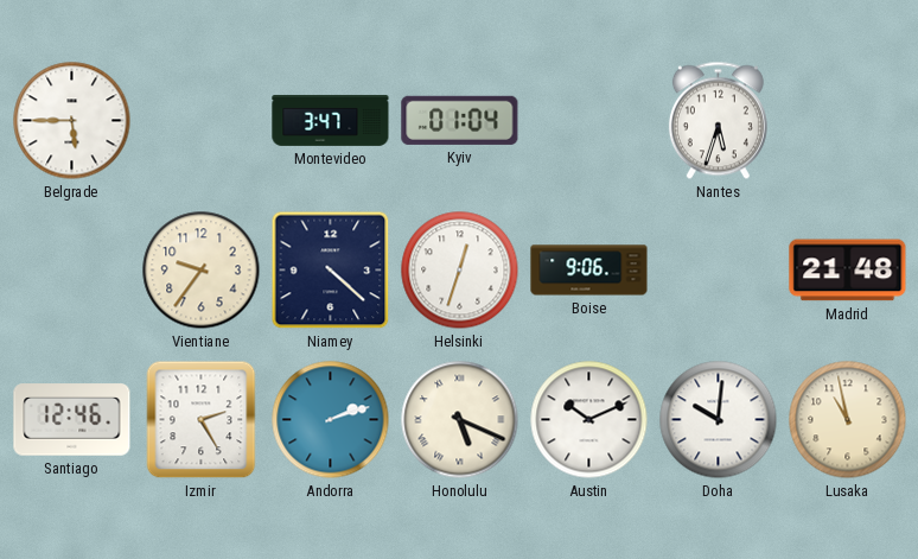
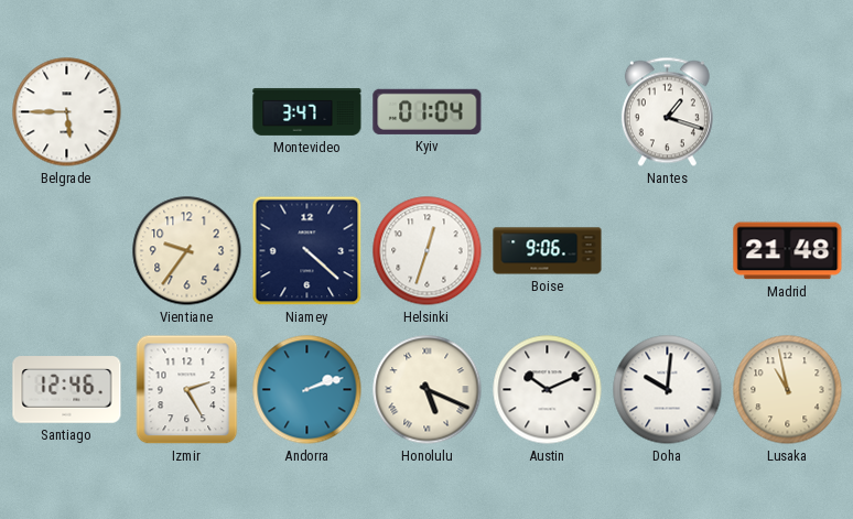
Nantes: 5:33 -> 1:18 (667, 112)
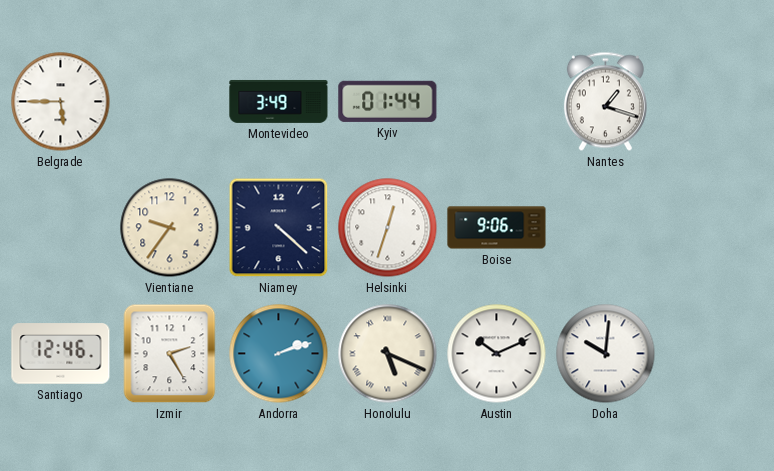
Montevideo: 3:47 -> 3:49 (279, 101)
Kyiv: 01:04 -> 01:44 (388, 101)
Madrid: 21:48 -> none (788, 251)
Lusaka: 10:58 -> none (788, 390)
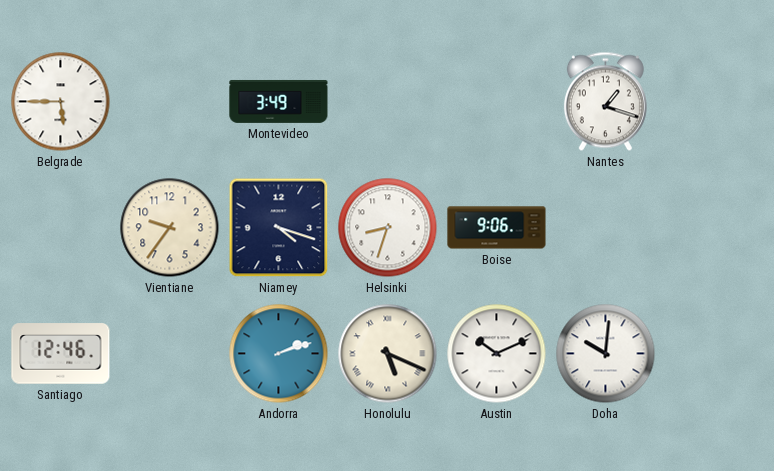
Kyiv: 01:44 -> none (388, 101)
Niamey: 4:22 -> 4:18 (279, 228)
Helsinki: 12:33 -> 8:33 (388, 228)
Izmir: 2:25 -> none (170, 354)
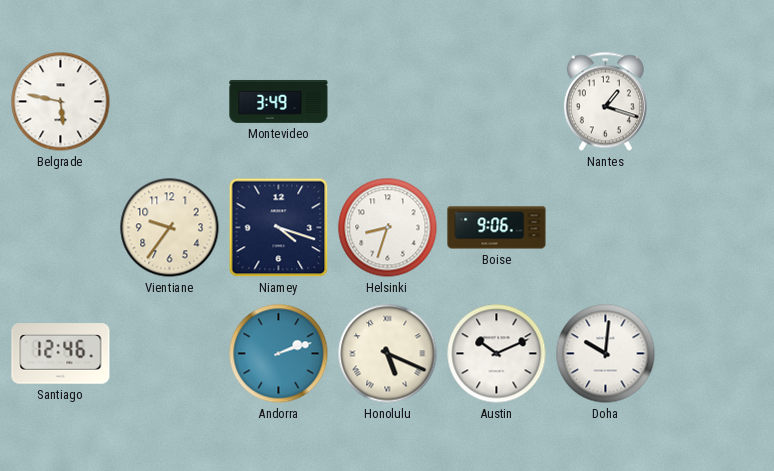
Belgrade: 5:45 -> 5:47 (61, 102)
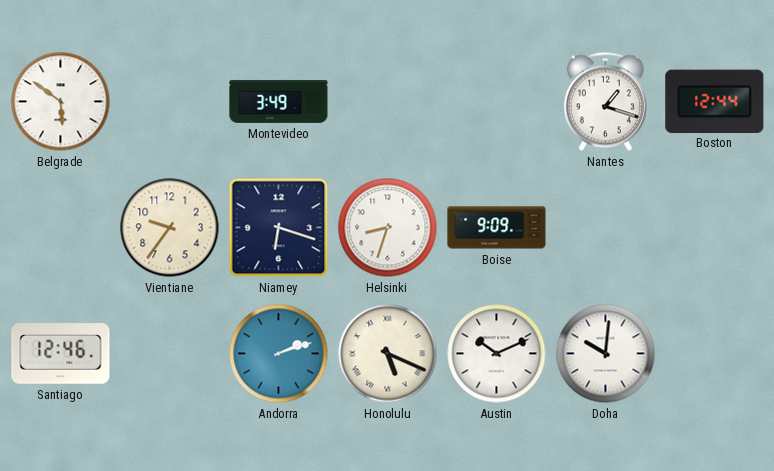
Belgrade: 5:47 -> 5:51 (61, 102)
Boston: none -> 12:44 (715, 101)
Niamey: 4:18 -> 6:18 (279, 228)
Boise: 9:06 -> 9:09 (497, 228)
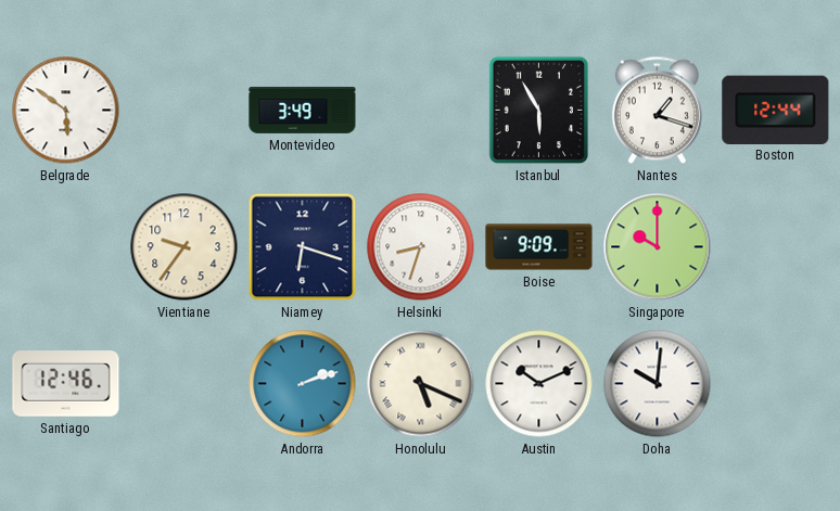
Istanbul: none -> 5:55 (539, 111)
Singapore: none -> 10:00 (658, 247)
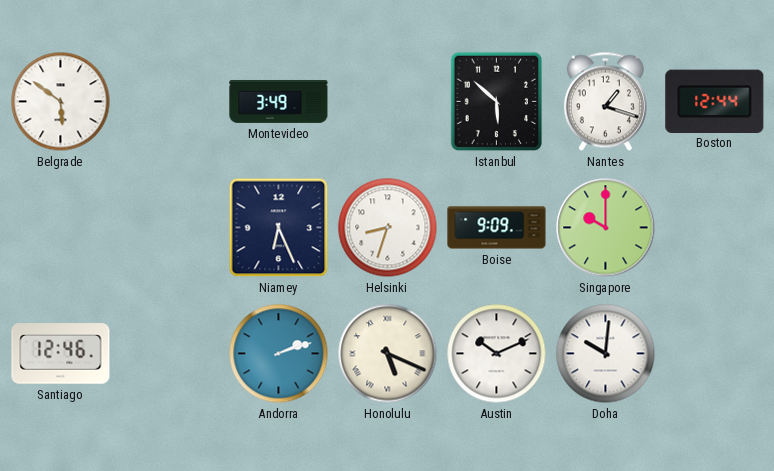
Istanbul: 5:55 -> 5:52 (497, 102)
Vientiane: 9:36 -> none (184, 247)
Niamey: 6:18 -> 6:26 (279, 228)
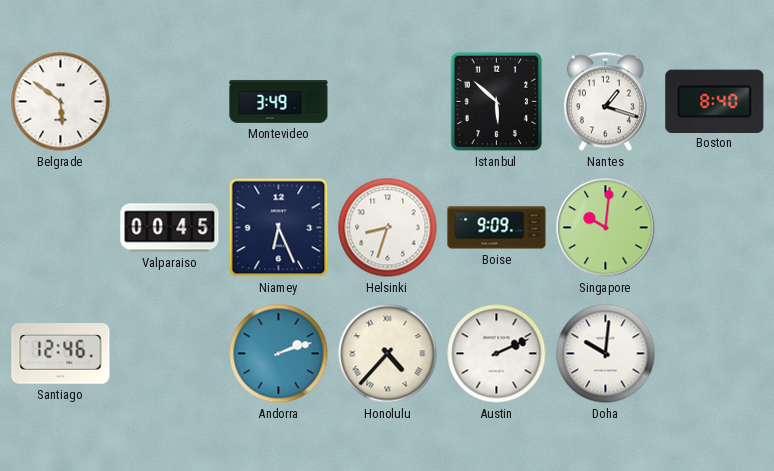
Boston: 12:44 -> 8:40 (715, 101)
Valparaiso: none -> 00:45 (170, 228)
Singapore: 10:00 -> 10:01 (606, 228)
Honolulu: 5:19 -> 4:37 (388, 354)
Austin: 10:11 -> 2:11 (497, 354)
